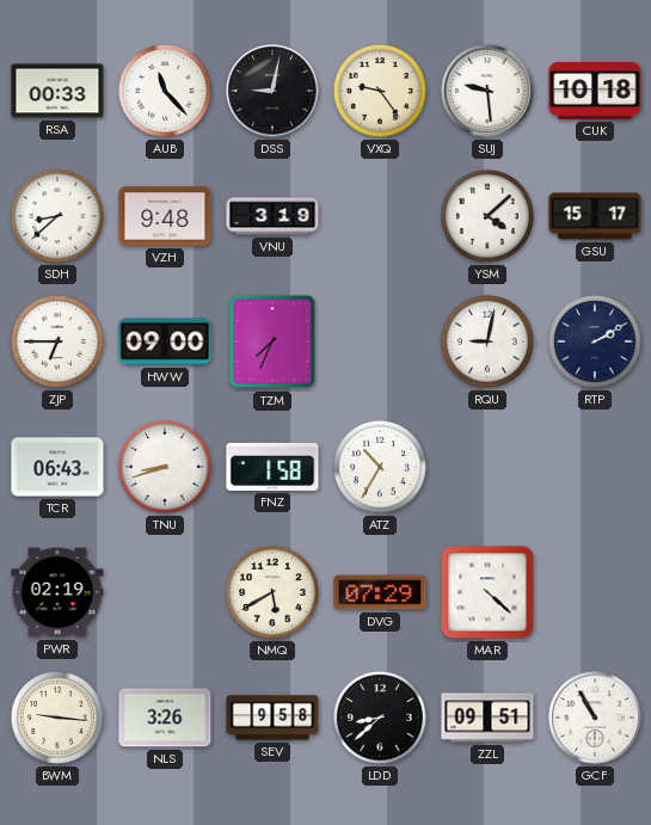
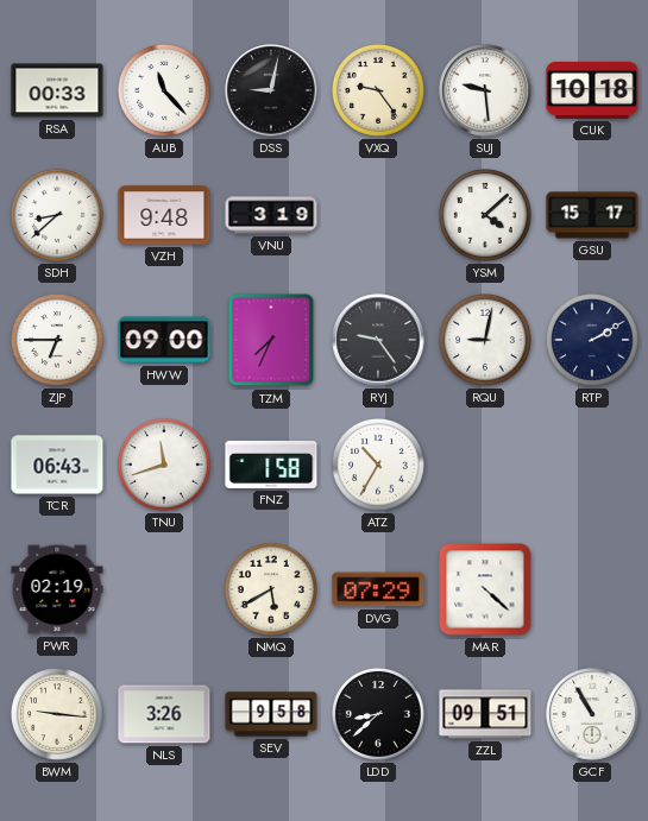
RYJ: none -> 9:24 (378, 340)
TNU: 8:42 -> 11:42 (164, 465)
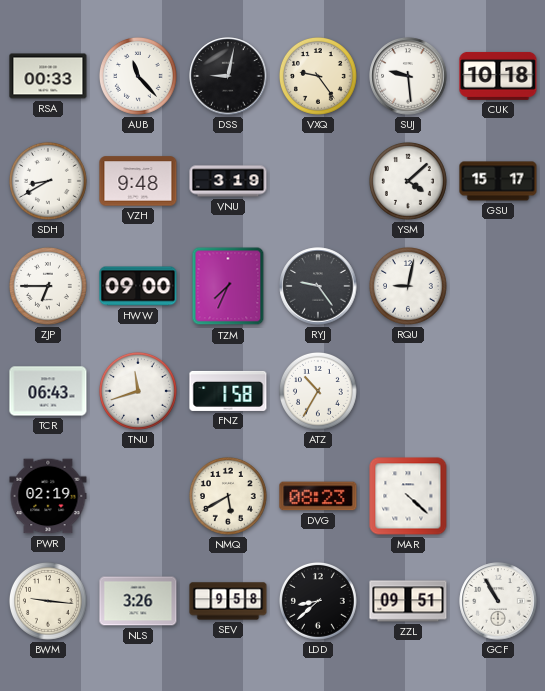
SDH: 8:38 -> 8:40 (48, 181)
RTP: 2:10 -> none (592, 340)
DVG: 07:29 -> 08:23 (318, 496)
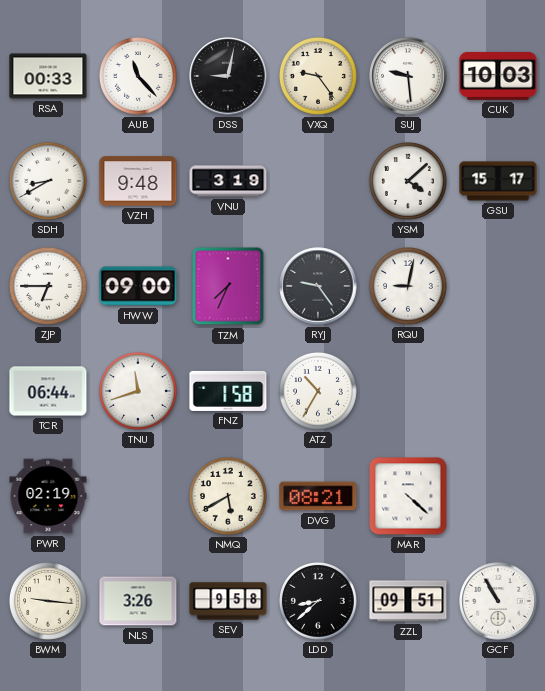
CUK: 10:18 -> 10:03 (498, 76)
TCR: 06:43 -> 06:44 (48, 391)
DVG: 08:23 -> 08:21 (318, 496)
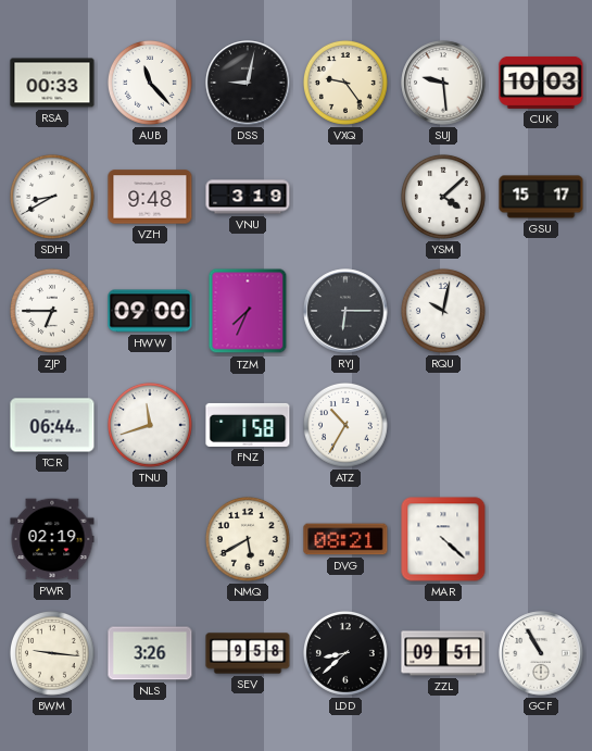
RYJ: 9:24 -> 6:15 (345, 311)
RQU: 9:02 -> 10:02 (443, 311)
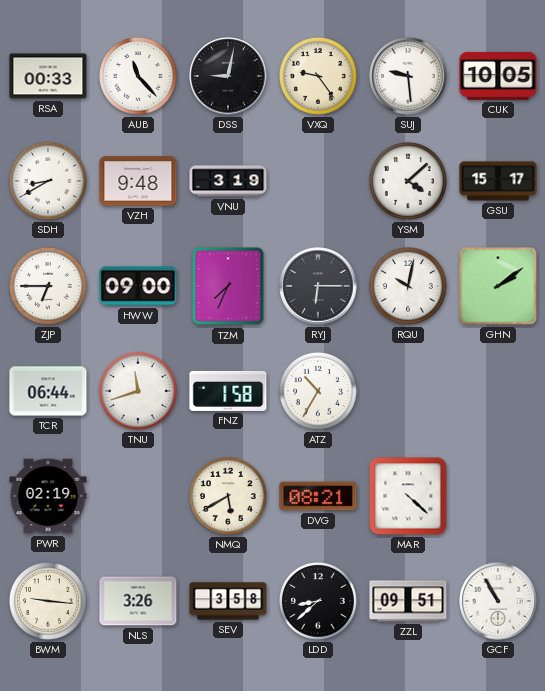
CUK: 10:03 -> 10:05 (498, 76)
GHN: none -> 2:09 (498, 286)
SEV: 9:58 -> 3:58 (228, 601)
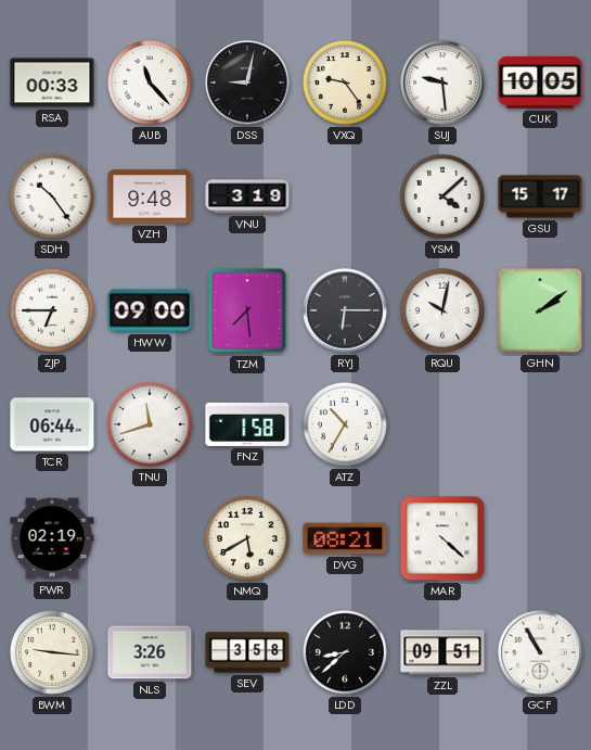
SDH: 8:40 -> 10:24 (52, 196)
TZM: 7:34 -> 7:29 (247, 310)
